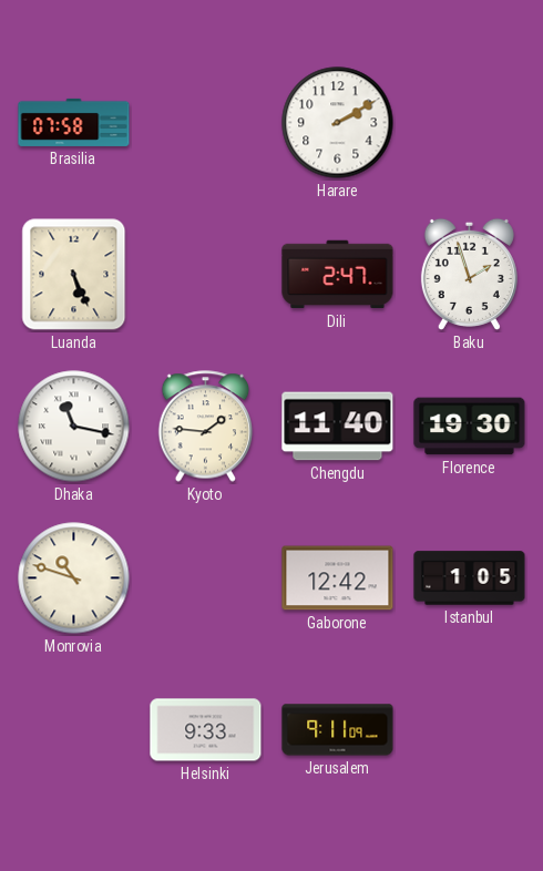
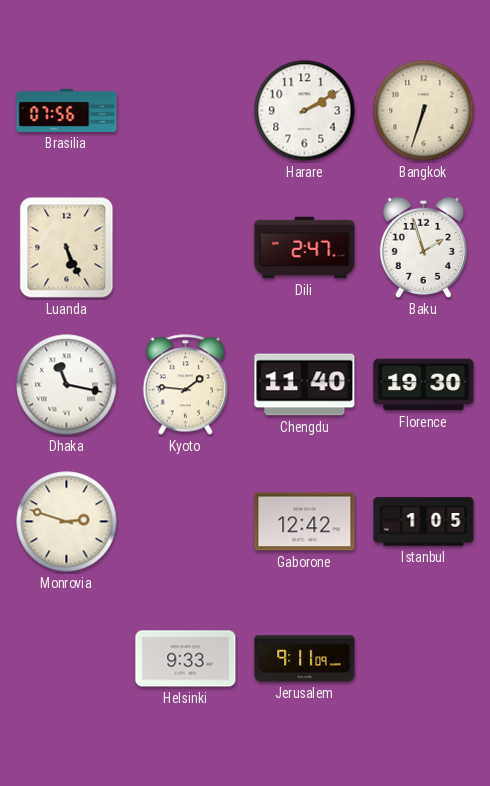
Brasilia: 07:58 -> 07:56 (67, 110)
Bangkok: none -> 6:33 (424, 111)
Monrovia: 10:48 -> 2:48 (67, 522)
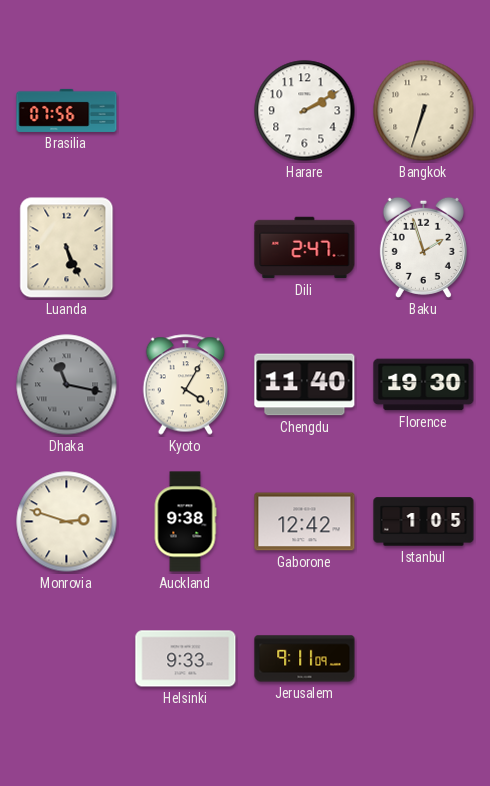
Dhaka dial: white -> grey (67, 385)
Kyoto: 1:46 -> 4:05 (186, 385)
Auckland: none -> 9:38 (185, 522)
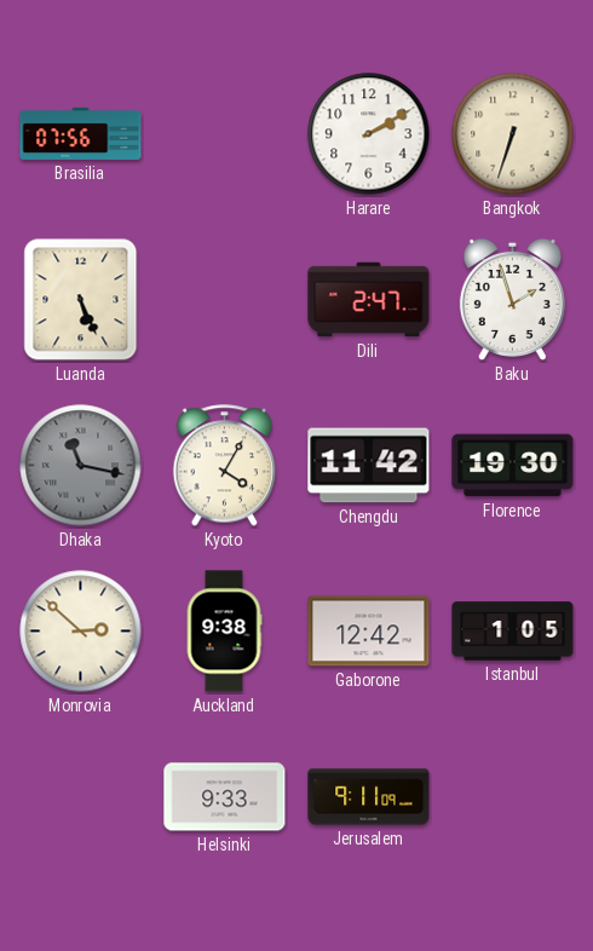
Chengdu: 11:40 -> 11:42 (369, 466)
Monrovia: 2:48 -> 2:52 (81, 632)
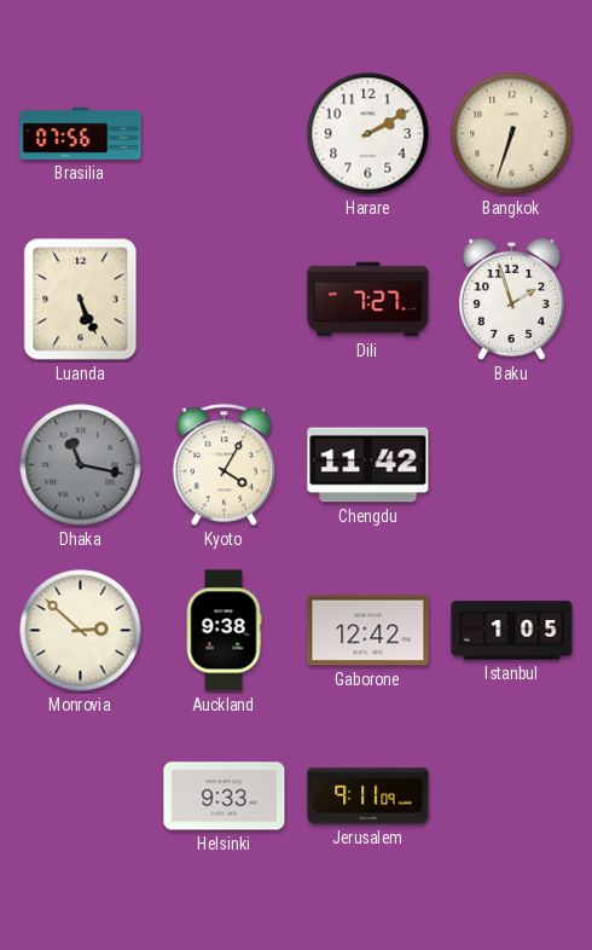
Dili: 2:47 -> 7:27 (368, 300)
Florence: 19:30 -> none (513, 466)
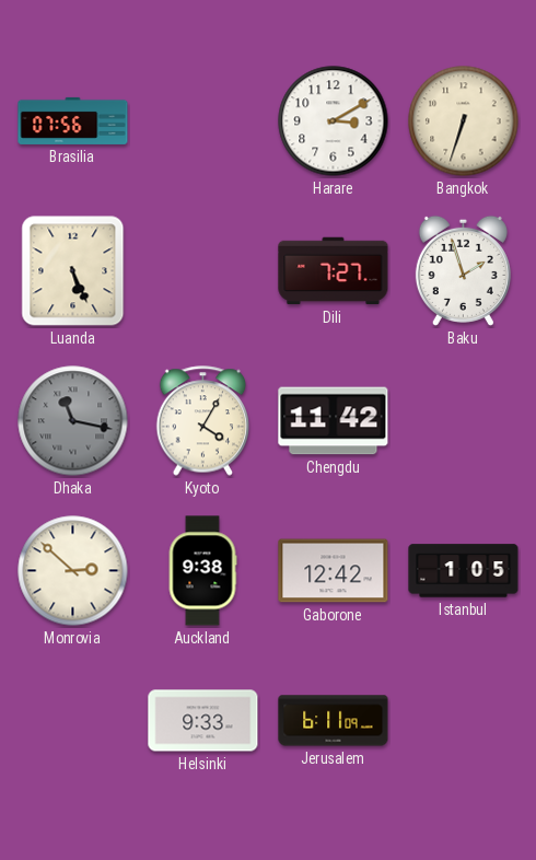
Harare: 2:10 -> 3:10 (334, 121)
Jerusalem: 9:11 -> 6:11 (334, 721)
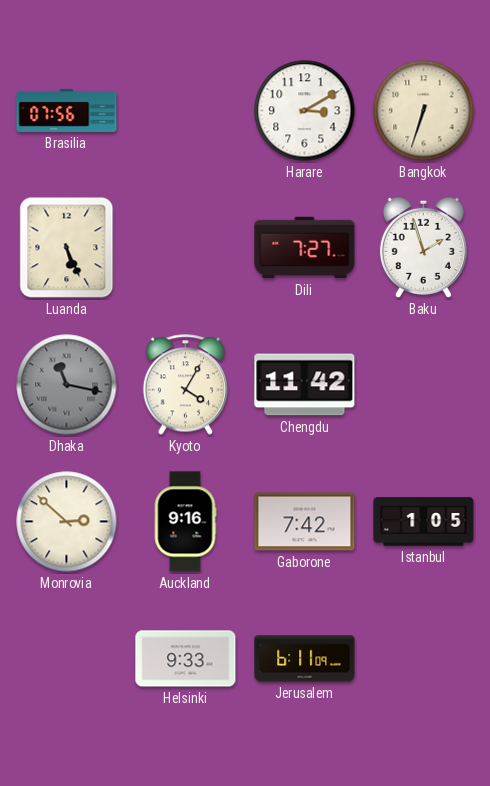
Auckland: 9:38 -> 9:16 (185, 522)
Gaborone: 12:42 -> 7:42 (305, 522)
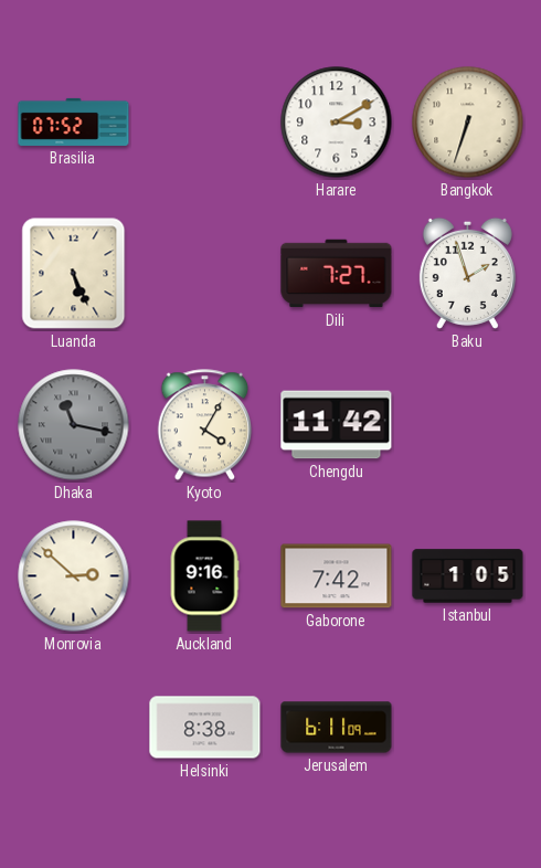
Brasilia: 07:56 -> 07:52 (74, 121)
Helsinki: 9:33 -> 8:38 (205, 728)
